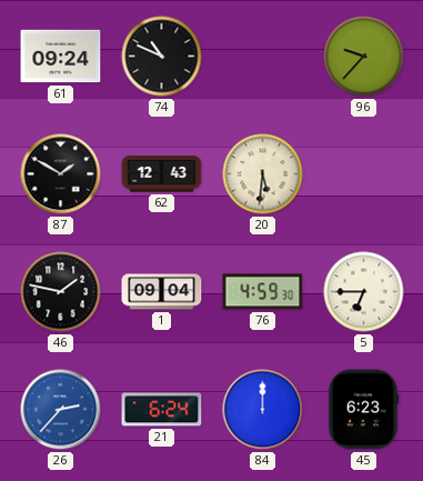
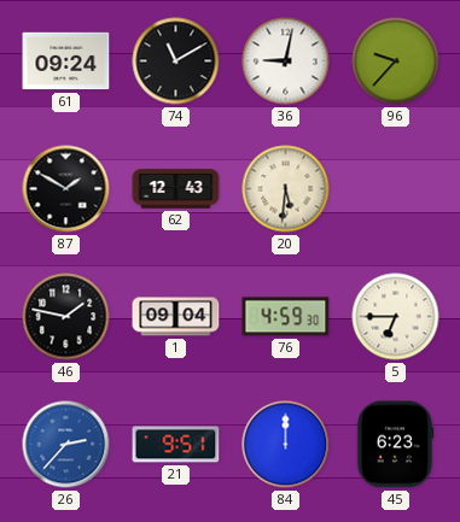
74: 10:49 -> 11:10 (176, 61)
36: none -> 9:02 (286, 61)
21: 6:24 -> 9:51 (176, 445)
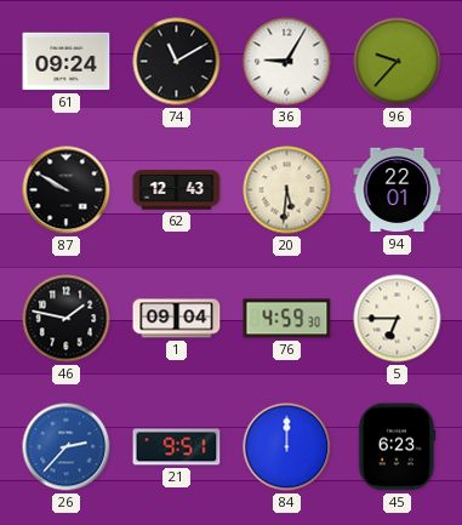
36: 9:02 -> 9:05 (287, 62)
87: 1:50 -> 9:50 (67, 190)
94: none -> 22:01 (398, 190)
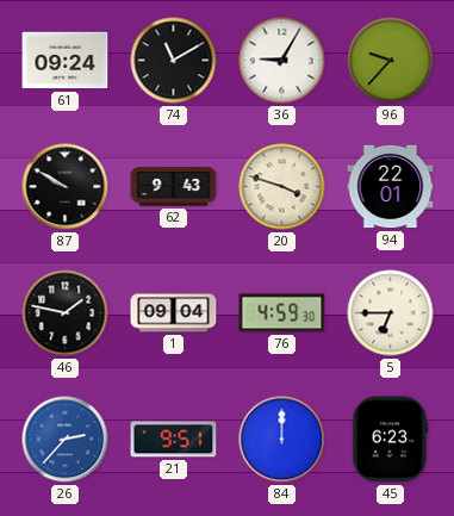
62: 12:43 -> 9:43 (174, 187)
20: 5:31 -> 3:48 (282, 187)
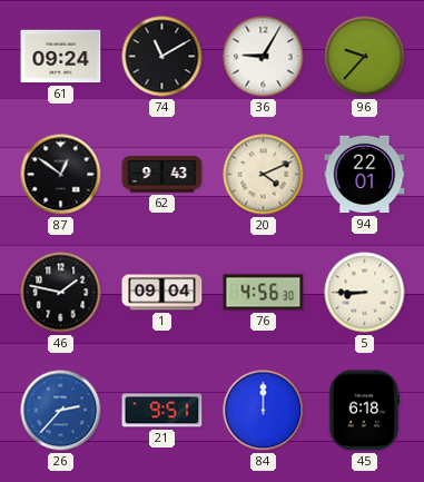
87: 9:50 -> 12:51 (61, 175)
20: 3:48 -> 4:11 (264, 175)
76: 4:59 -> 4:56 (264, 293)
5: 6:45 -> 8:45 (365, 293)
45: 6:23 -> 6:18 (364, 411)
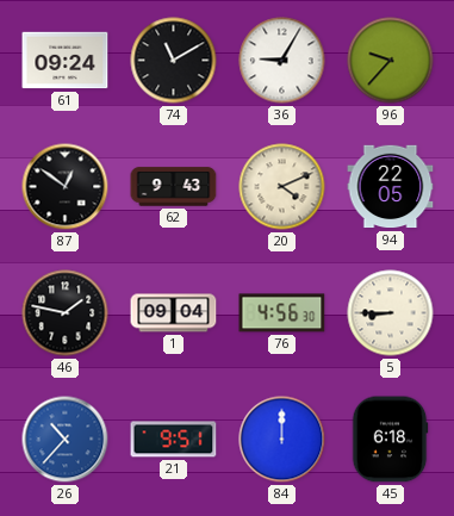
94: 22:01 -> 22:05 (391, 187)
26: 2:37 -> 10:37 (66, 440)
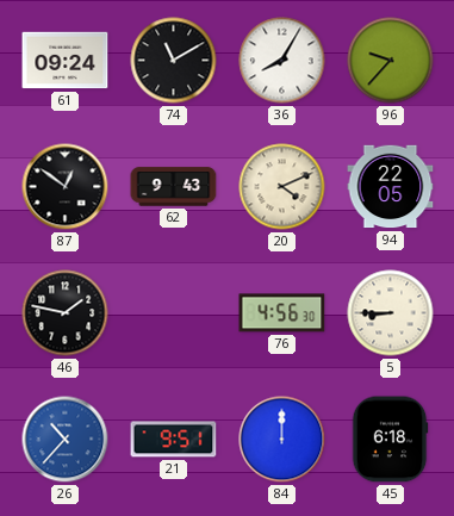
36: 9:05 -> 8:05 (282, 61)
1: 09:04 -> none (174, 313)
